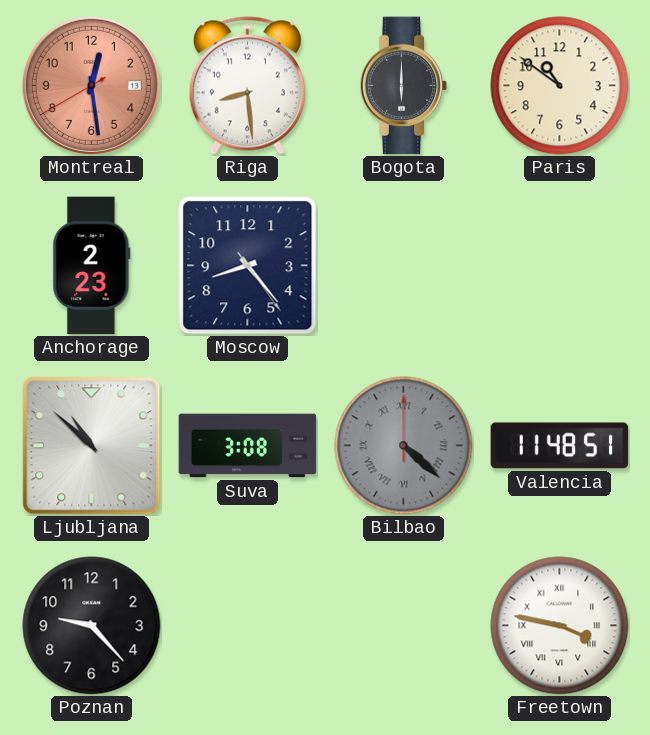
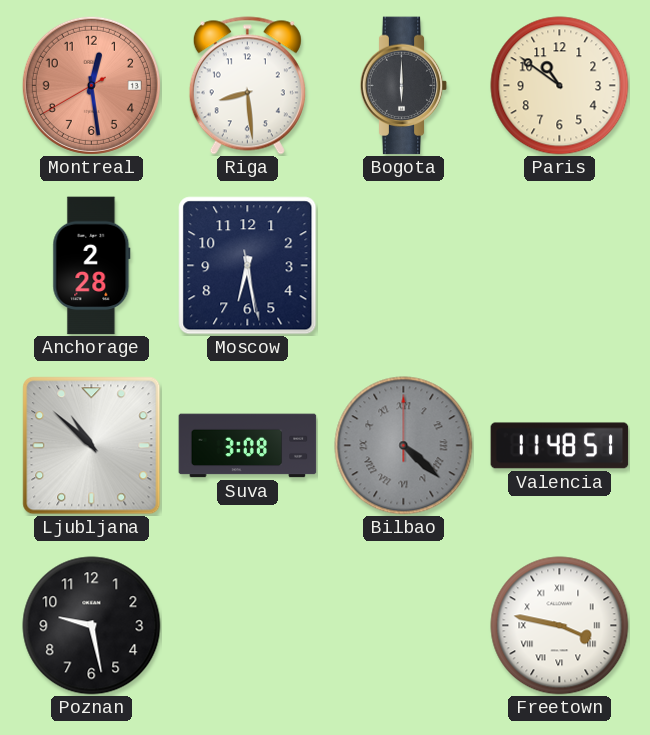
Anchorage: 2:23 -> 2:28 (92, 266)
Moscow: 8:23 -> 6:28 (248, 266)
Poznan: 9:23 -> 9:28 (92, 626)
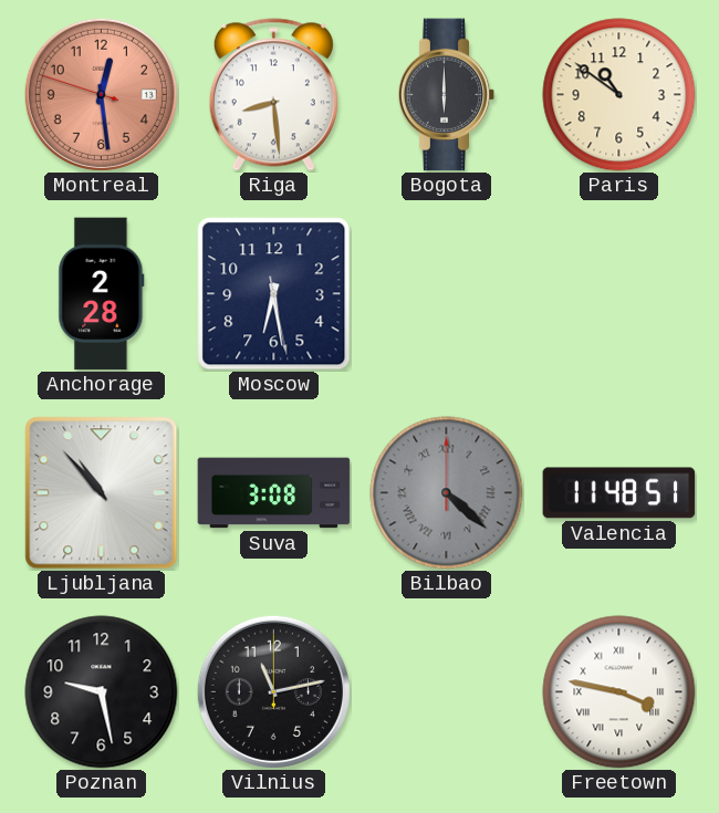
Montreal: 12:28:40 -> 12:28:48 (101, 94)
Ljubljana: 10:52 -> 10:53 (102, 493)
Vilnius: none -> 11:13 (273, 691)
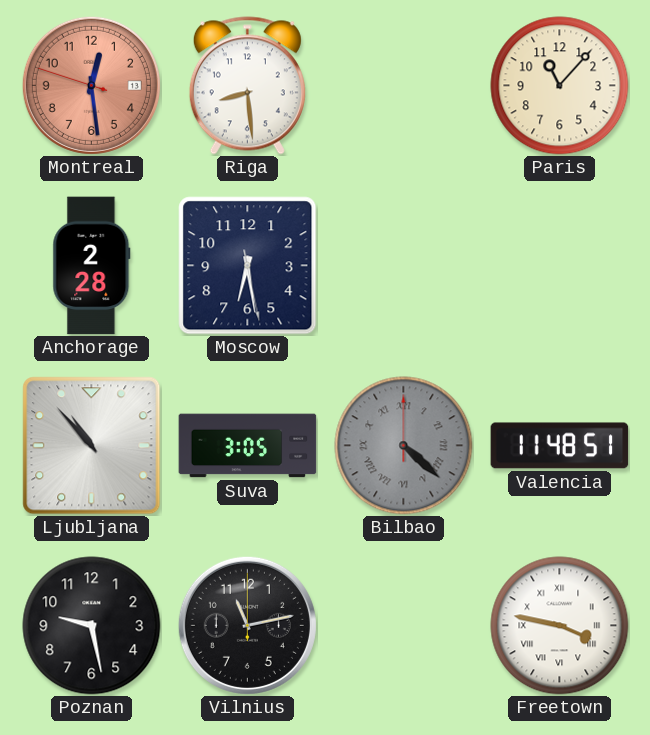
Bogota: 6:00 -> none (447, 95)
Paris: 10:51 -> 11:07 (560, 86)
Suva: 3:08 -> 3:05 (248, 446)
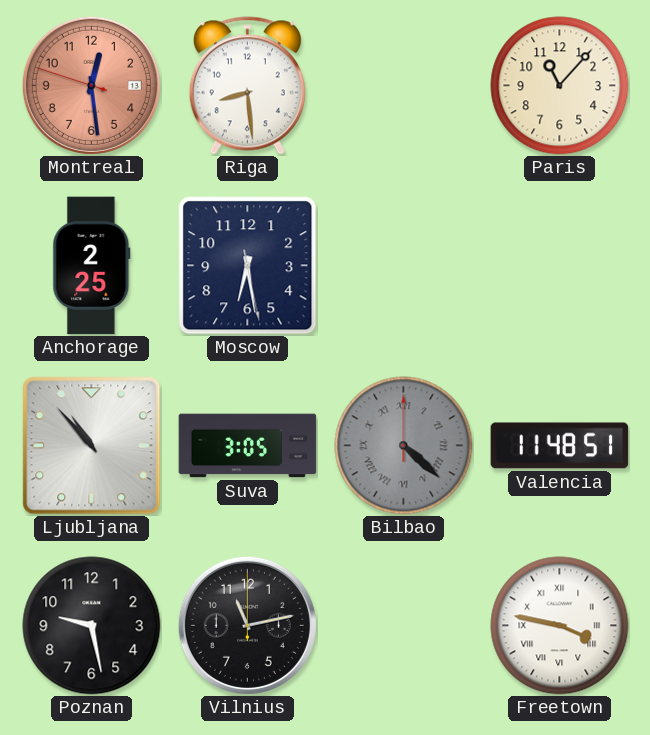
Anchorage: 2:28 -> 2:25 (92, 266)
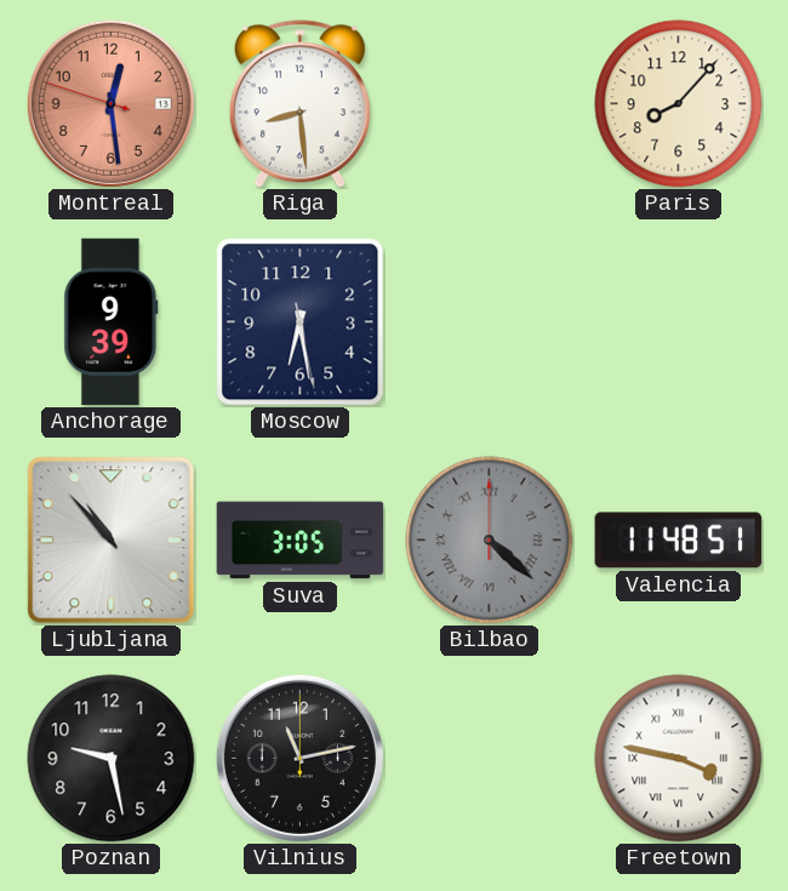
Paris: 11:07 -> 8:07 (679, 104)
Anchorage: 2:25 -> 9:39 (112, 322)
